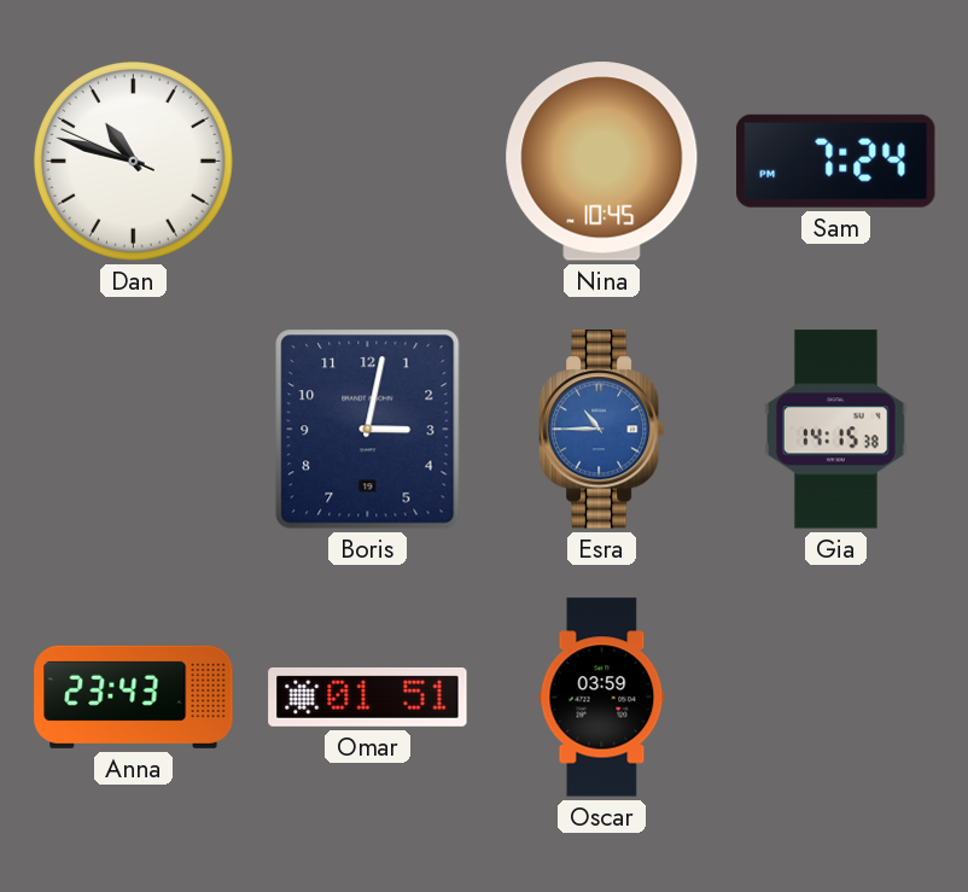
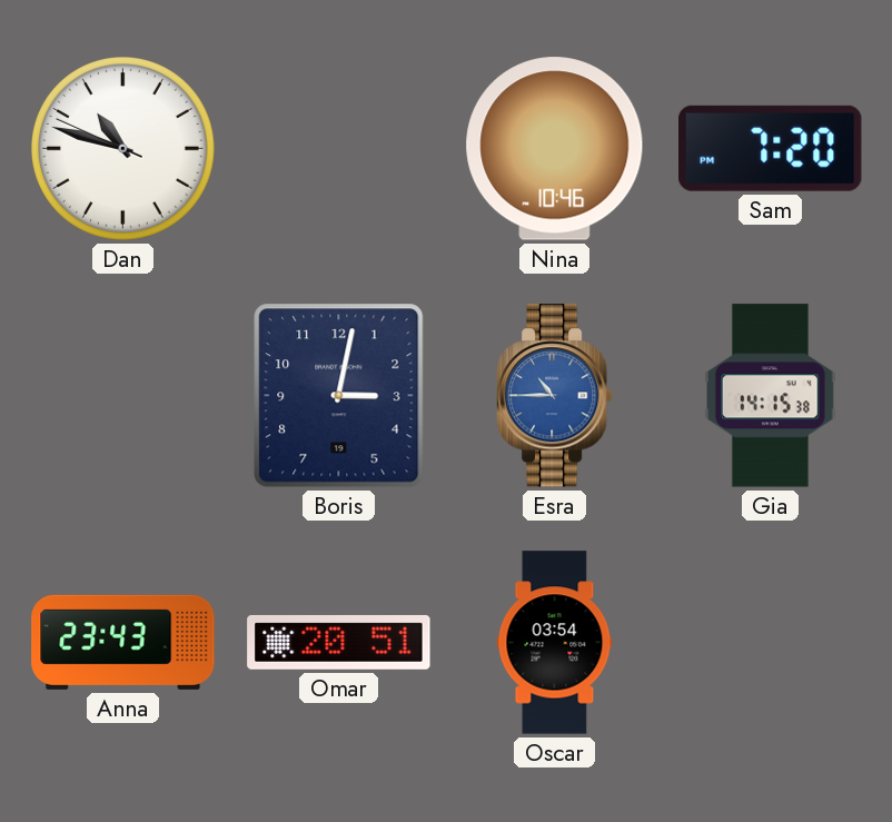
Nina: 10:45 -> 10:46 (555, 149)
Sam: 7:24 -> 7:20 (771, 148)
Omar: 01:51 -> 20:51 (339, 642)
Oscar: 03:59 -> 03:54 (555, 643)
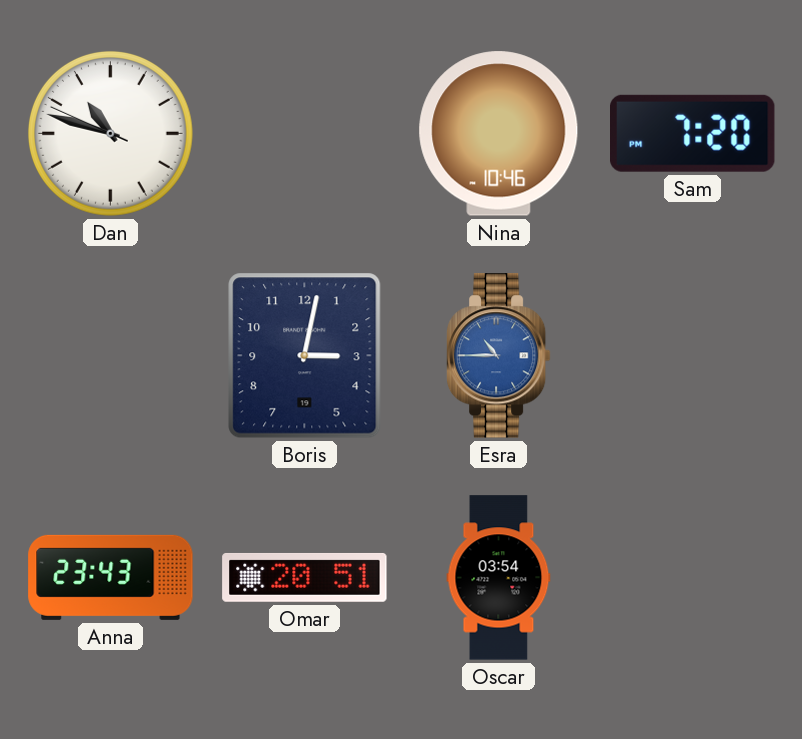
Gia: 14:15 -> none (771, 396)
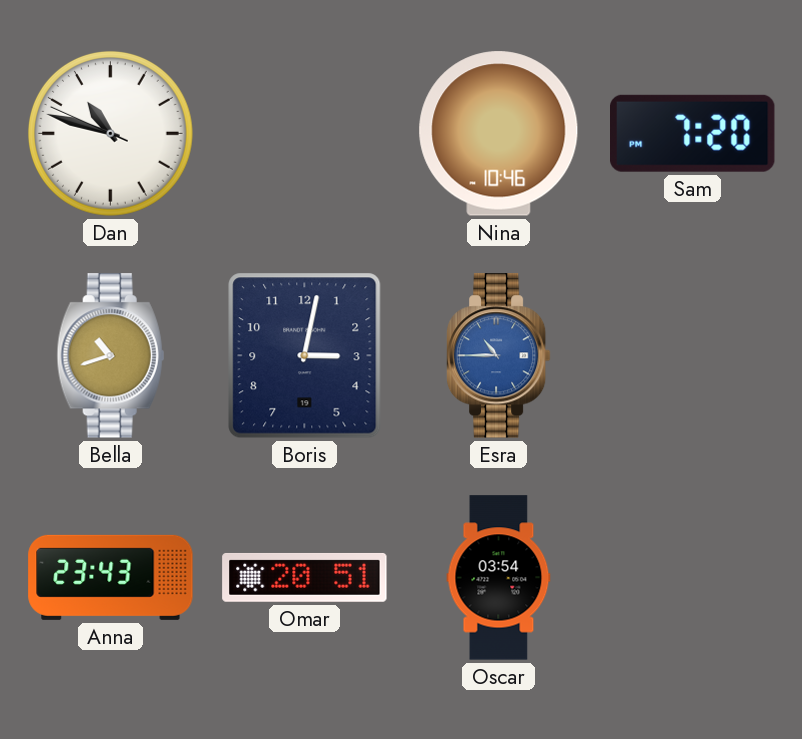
Bella: none -> 10:42 (110, 356)
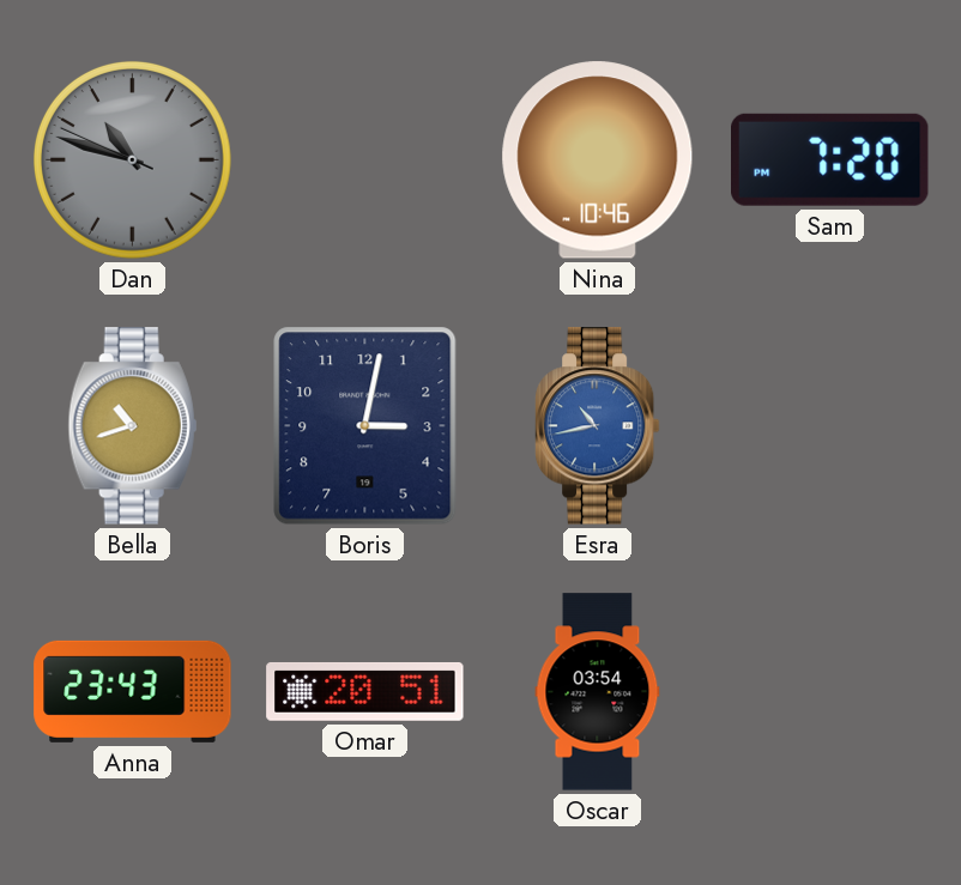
Dan dial: white -> grey (132, 159)
Esra: 10:45 -> 10:43 (597, 426)
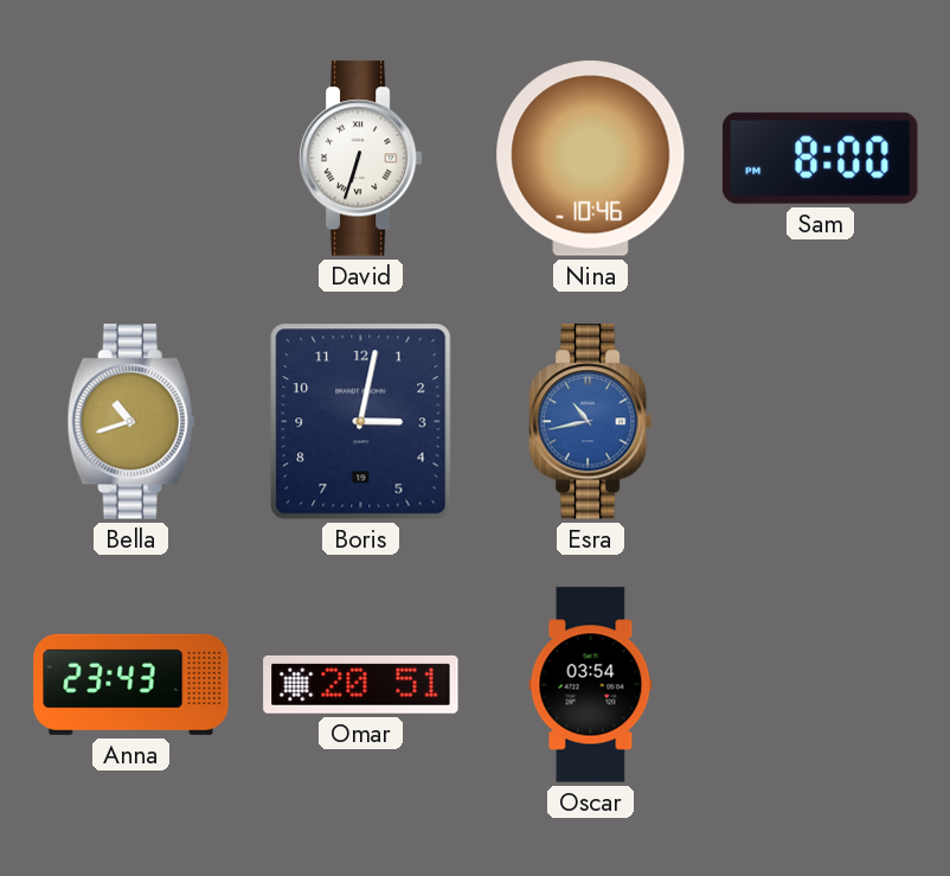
Dan: 10:47 -> none (132, 159)
David: none -> 6:33 (360, 159)
Sam: 7:20 -> 8:00 (821, 158)
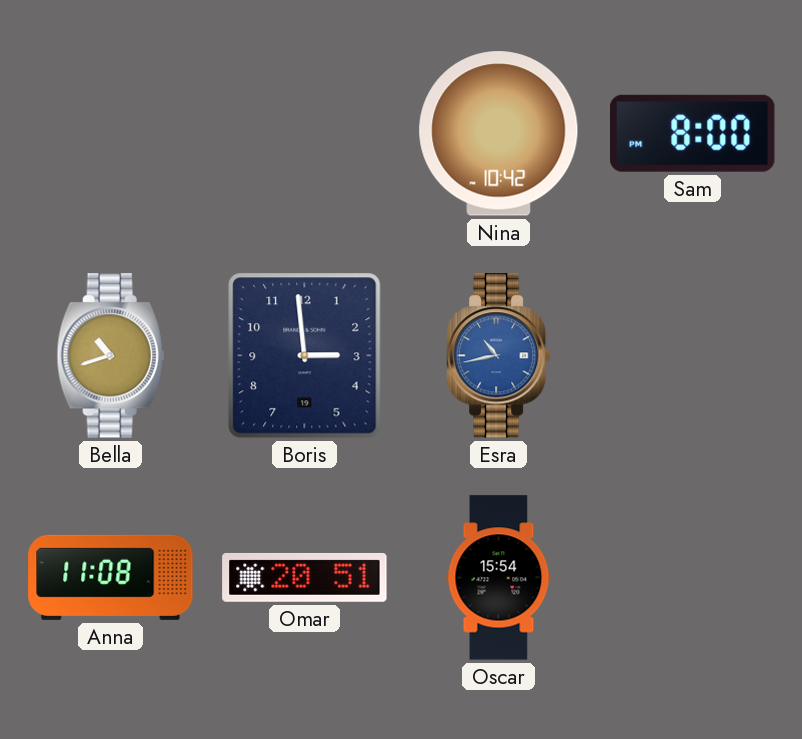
David: 6:33 -> none (360, 159)
Nina: 10:46 -> 10:42 (499, 134)
Boris: 3:02 -> 2:59 (305, 356)
Anna: 23:43 -> 11:08 (111, 577)
Oscar: 03:54 -> 15:54 (499, 578)
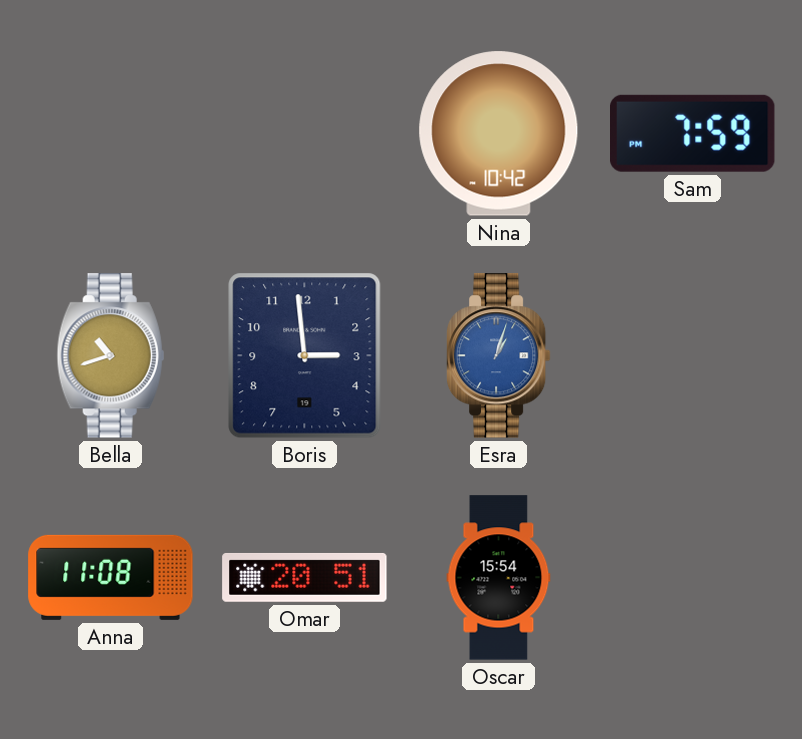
Sam: 8:00 -> 7:59 (693, 133)
Esra: 10:43 -> 1:03 (498, 356)
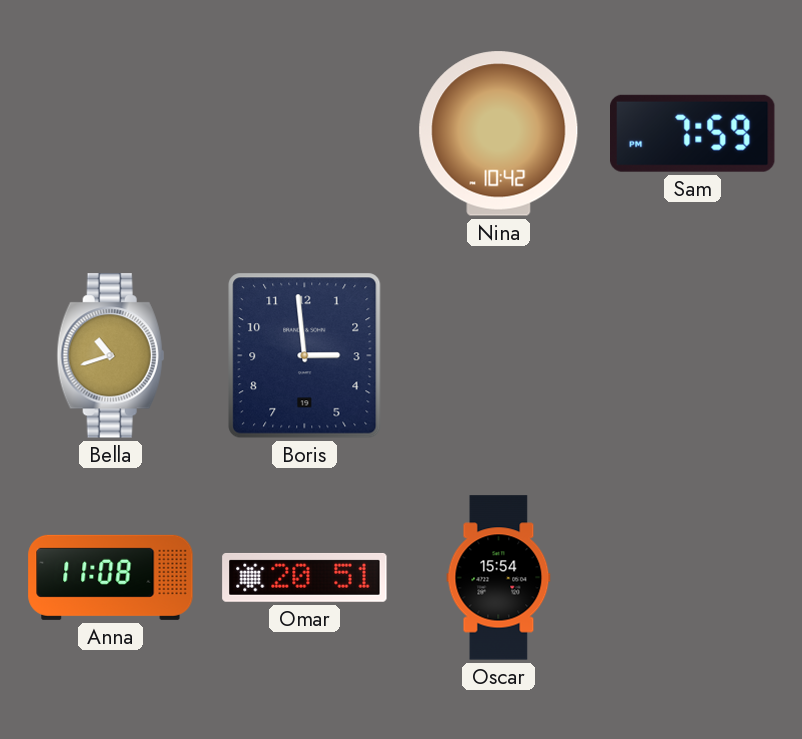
Esra: 1:03 -> none (498, 356)
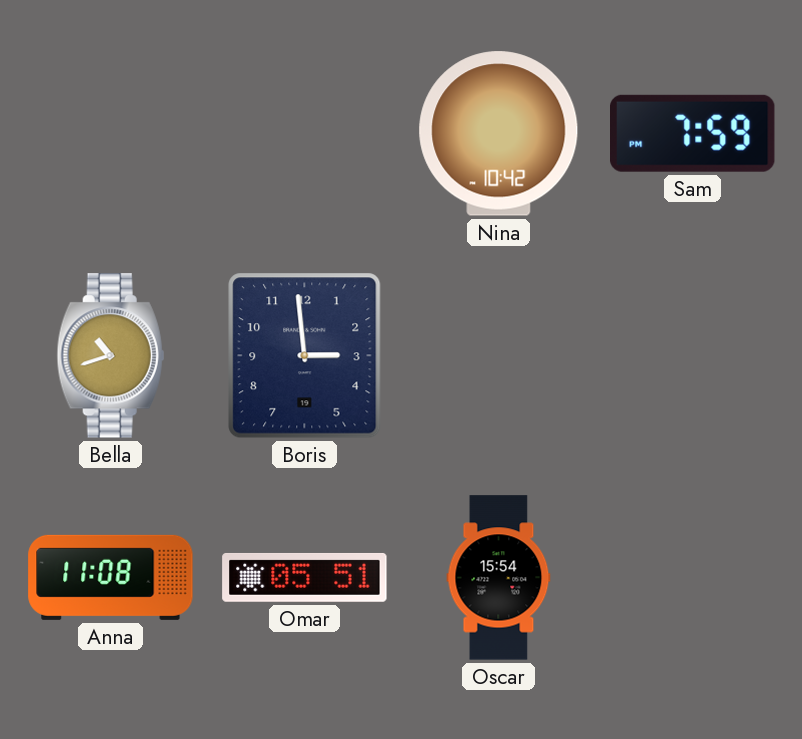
Omar: 20:51 -> 05:51 (305, 577)
